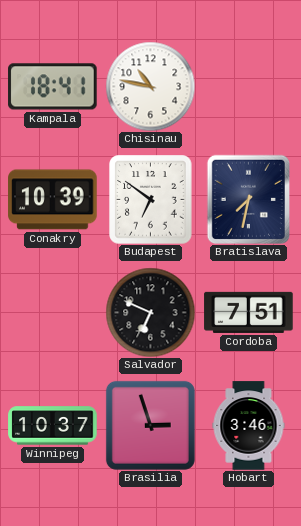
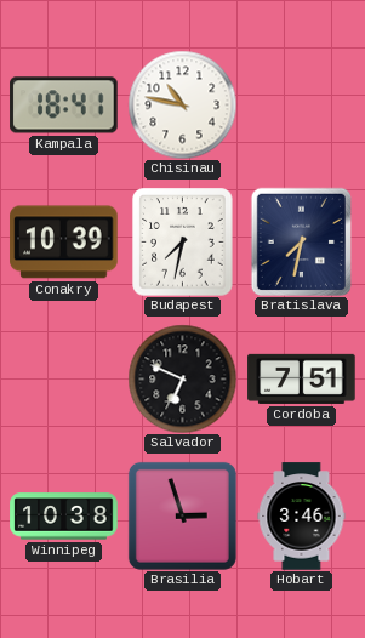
Budapest: 6:51 -> 7:32 (183, 243)
Winnipeg: 10:37 -> 10:38 (64, 517)
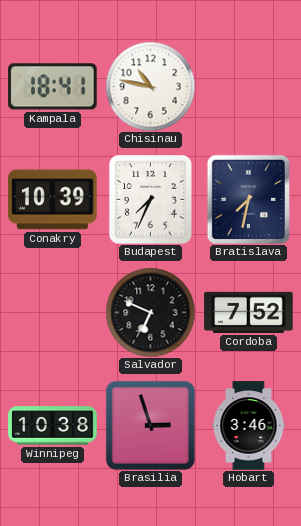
Budapest: 7:32 -> 7:34 (151, 200)
Cordoba: 7:51 -> 7:52 (249, 312)
